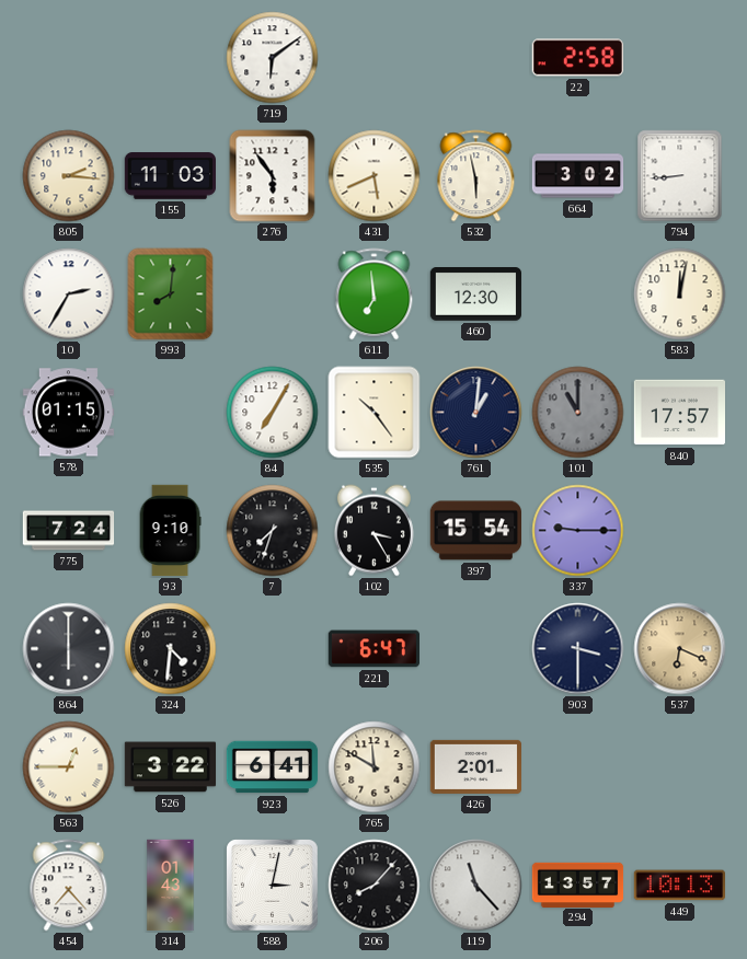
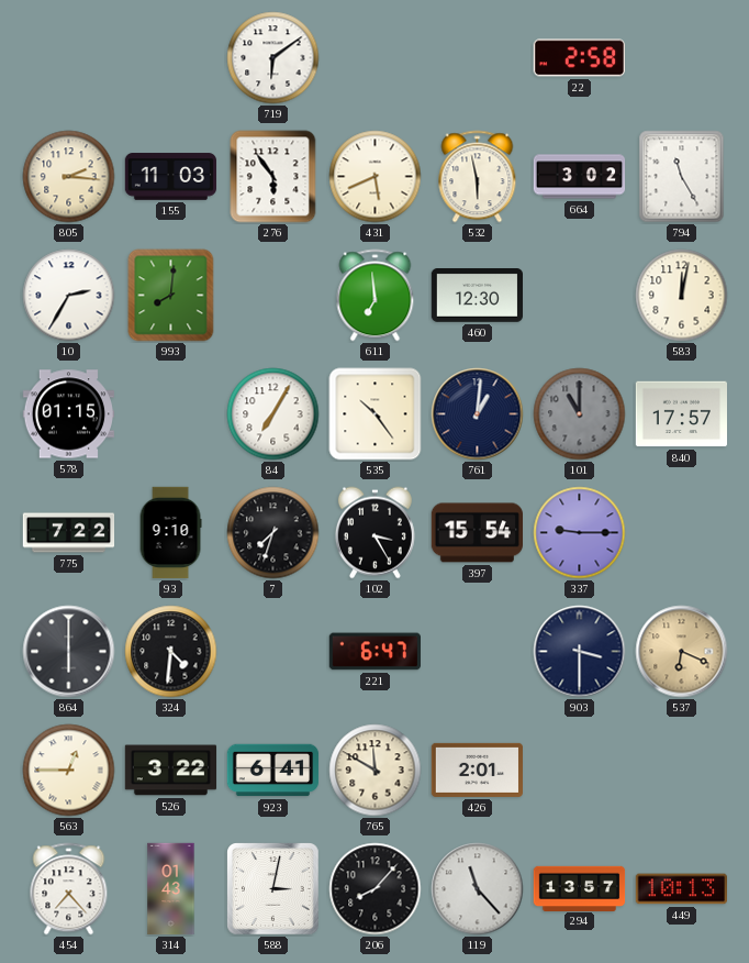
794: 8:44 -> 11:25 (682, 177)
775: 7:24 -> 7:22 (69, 533)
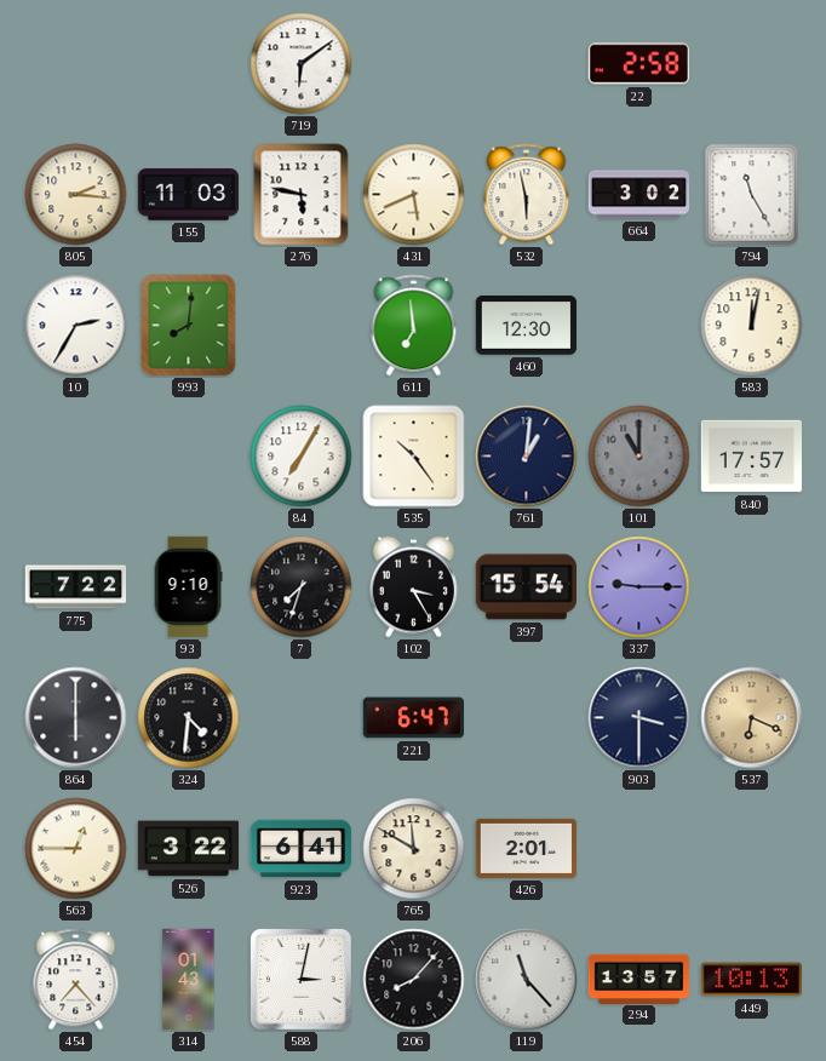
276: 5:54 -> 5:47 (302, 195)
578: 01:15 -> none (69, 414)
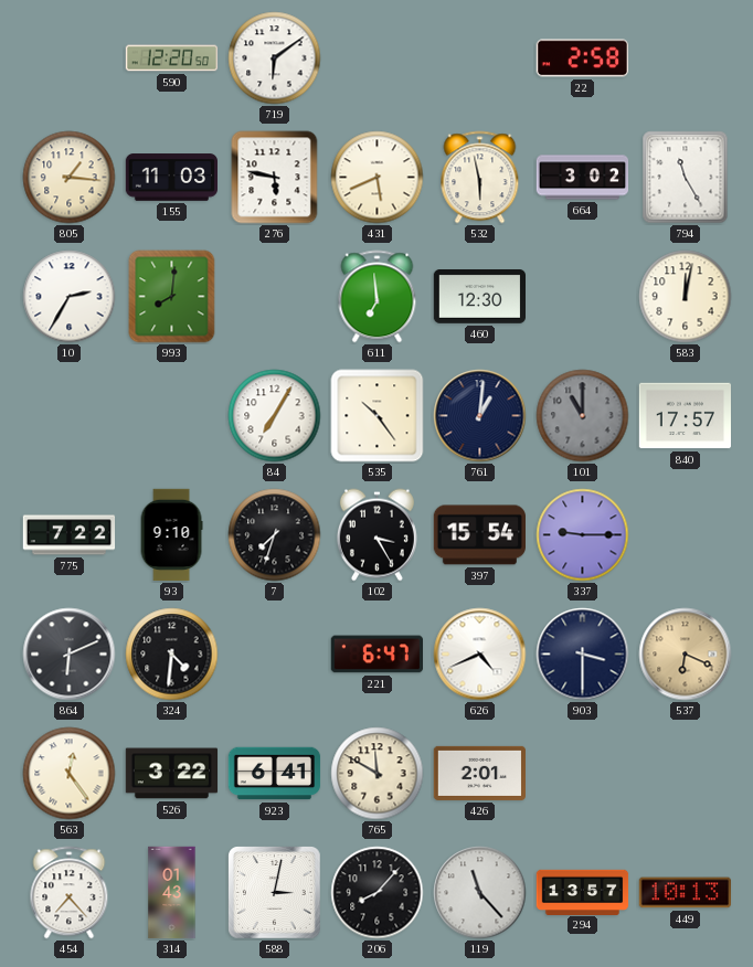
590: none -> 12:20 (172, 59)
805: 2:16 -> 1:16 (70, 178)
864: 6:00 -> 6:11 (70, 655)
626: none -> 4:41 (480, 655)
563: 12:45 -> 12:24 (70, 774)
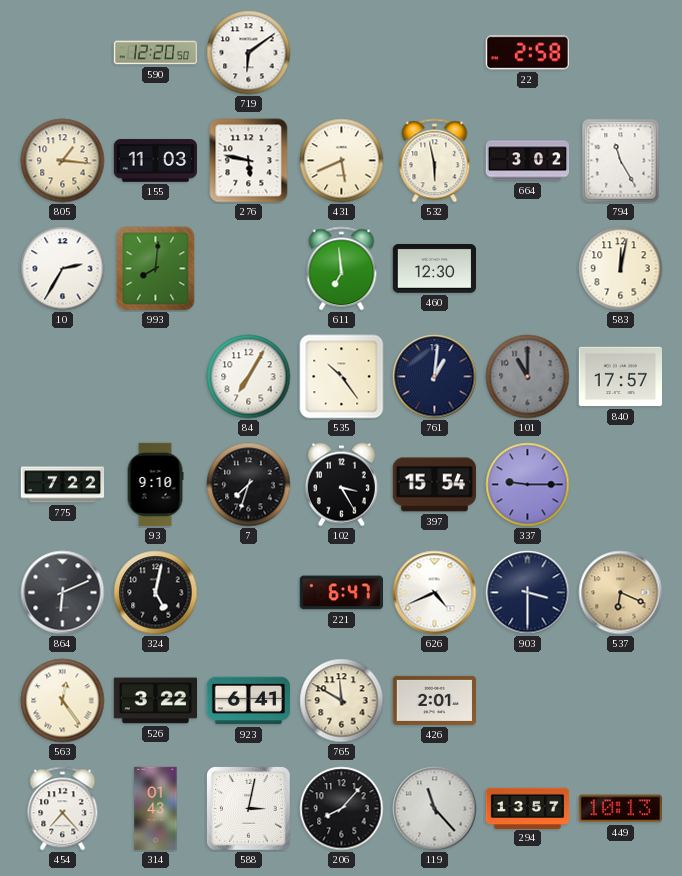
324: 4:31 -> 5:02 (156, 593)
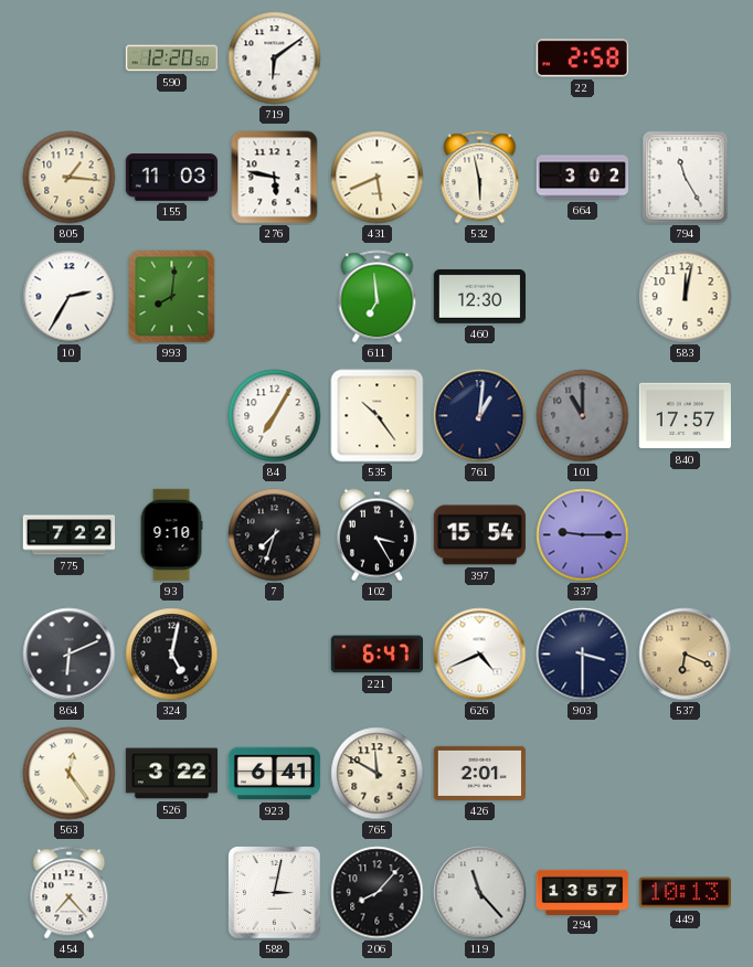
314: 01:43 -> none (156, 809)
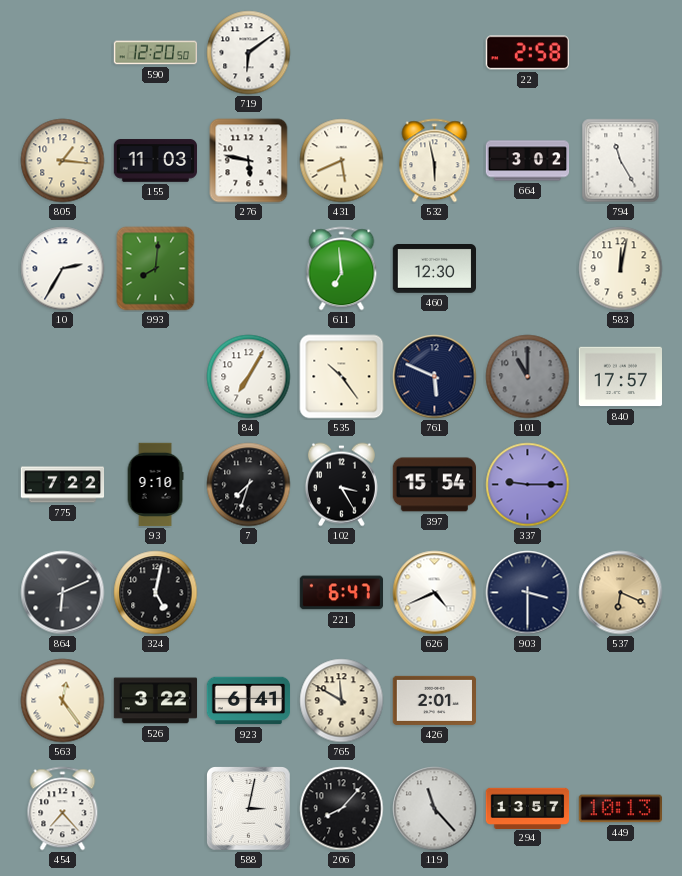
761: 1:01 -> 5:49 (435, 377)
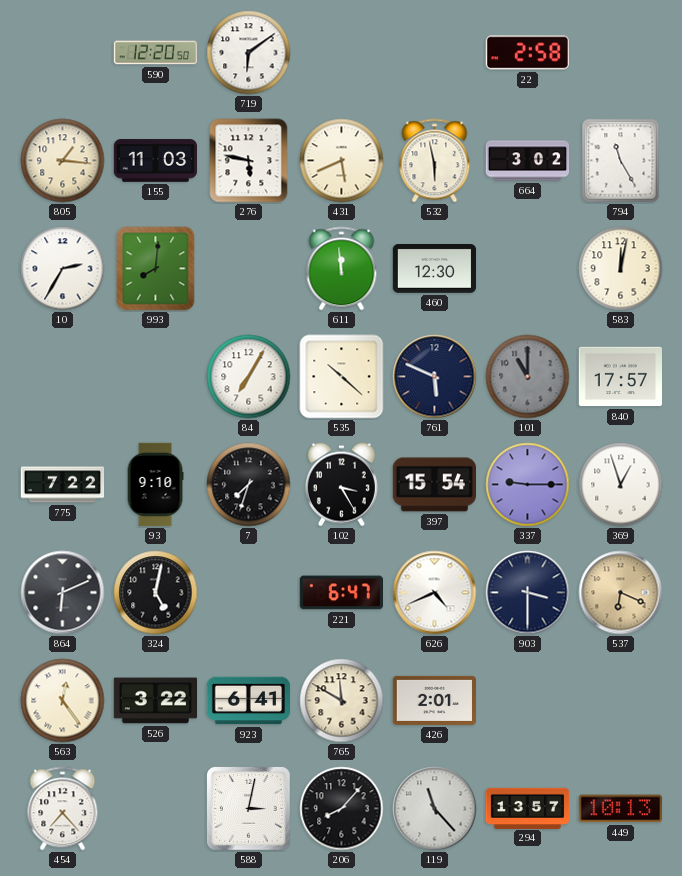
611: 6:59 -> 11:59 (342, 269)
535: 10:24 -> 10:22 (342, 377)
369: none -> 12:57 (621, 485)
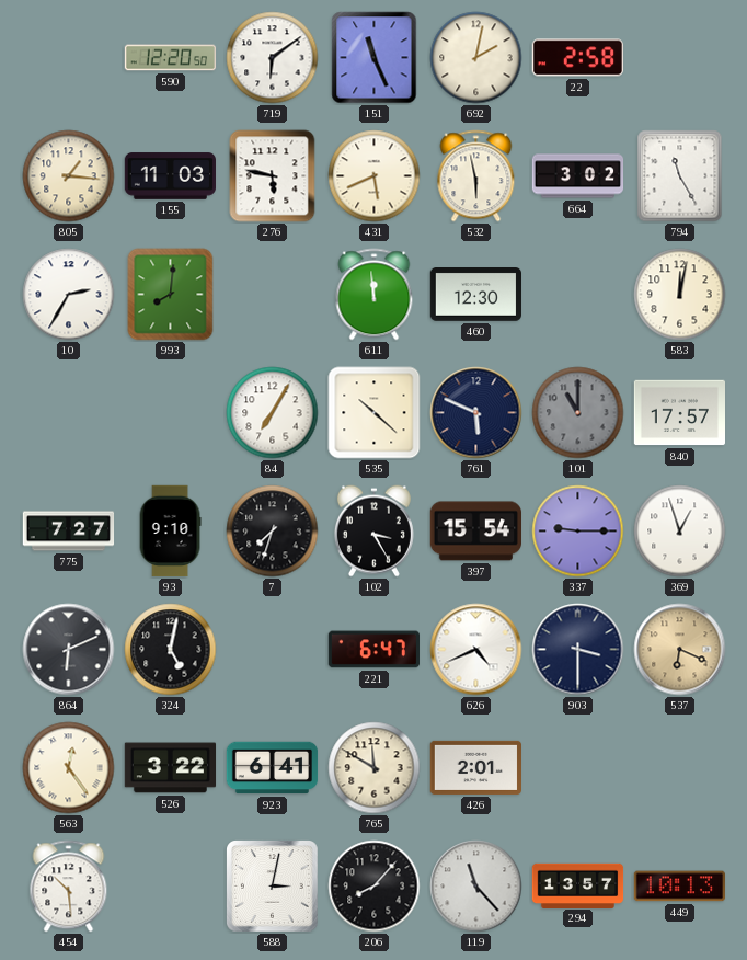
151: none -> 11:26 (375, 58)
692: none -> 2:02 (476, 58)
775: 7:22 -> 7:27 (69, 532)
454: 7:23 -> 10:29 (69, 887)
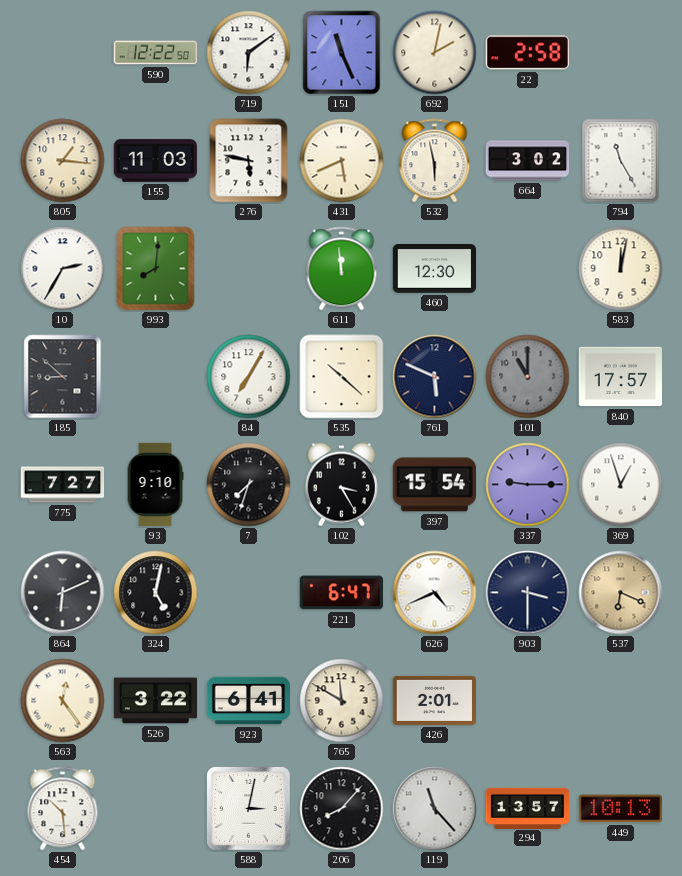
590: 12:20 -> 12:22 (156, 53)
185: none -> 8:52 (63, 377)
